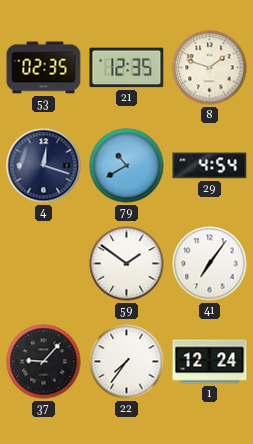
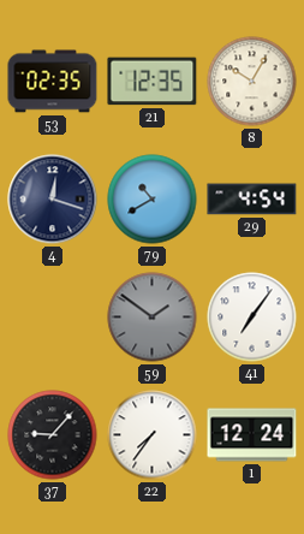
8: 1:48 -> 10:05 (252, 82)
59 dial: white -> grey (153, 318)
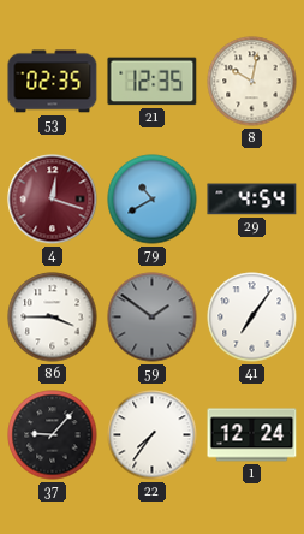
8: 10:05 -> 10:02 (252, 82)
4 dial: navy -> burgundy (53, 200)
86: none -> 3:45 (53, 318)
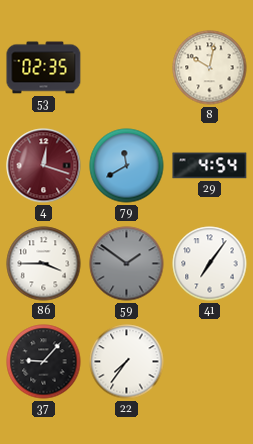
21: 12:35 -> none (153, 82)
79: 10:40 -> 11:40 (127, 166)
1: 12:24 -> none (252, 435)
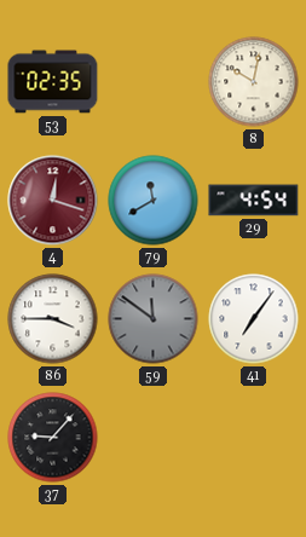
59: 1:51 -> 11:51 (154, 319)
22: 7:36 -> none (127, 362)
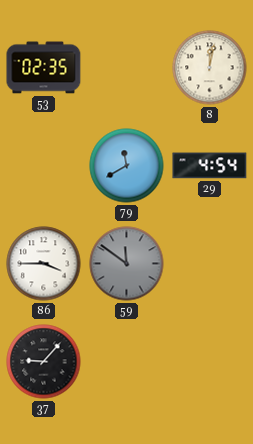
8: 10:02 -> 12:02 (210, 68)
4: 12:18 -> none (53, 201)
41: 7:06 -> none (254, 319)
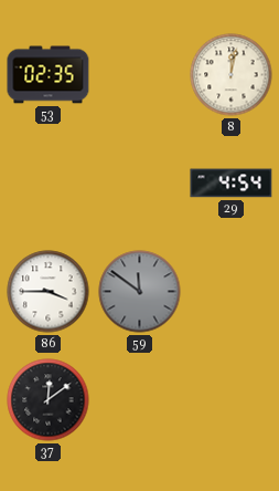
79: 11:40 -> none (127, 166)
37: 9:07 -> 12:09 (49, 400)
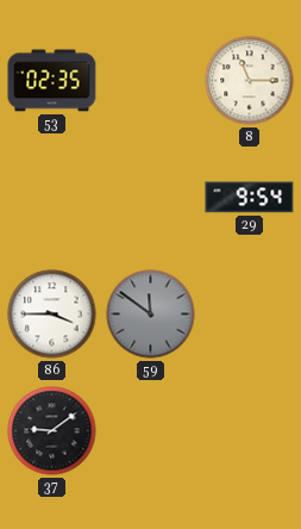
8: 12:02 -> 11:15 (250, 81)
29: 4:54 -> 9:54 (250, 198)
37: 12:09 -> 9:09 (52, 431)
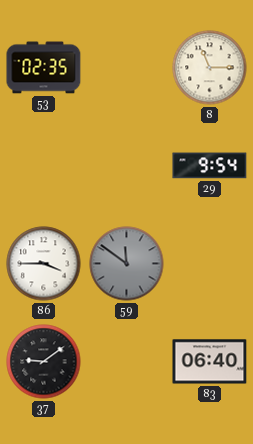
83: none -> 06:40 (210, 362)
